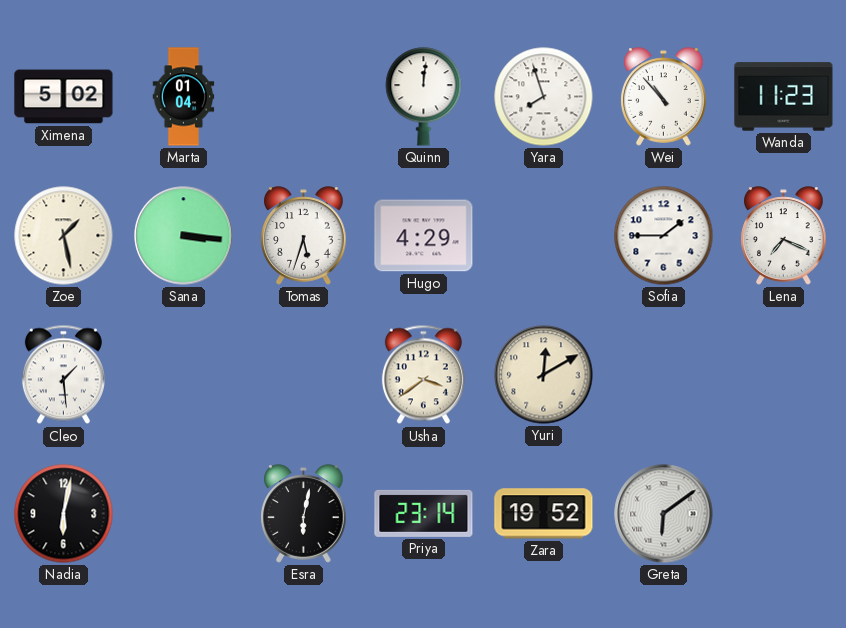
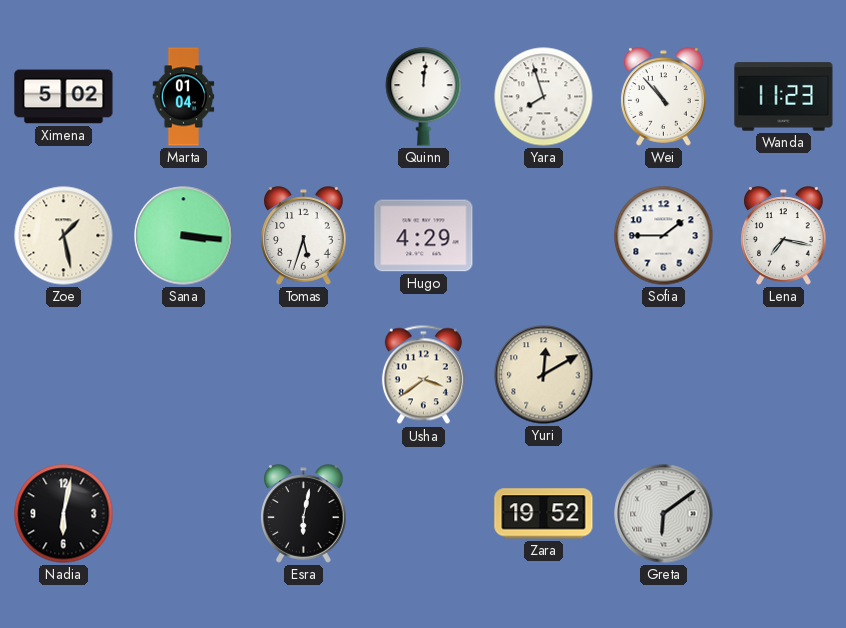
Lena: 7:19 -> 7:17 (784, 236)
Cleo: 1:29 -> none (63, 375)
Priya: 23:14 -> none (424, 513)
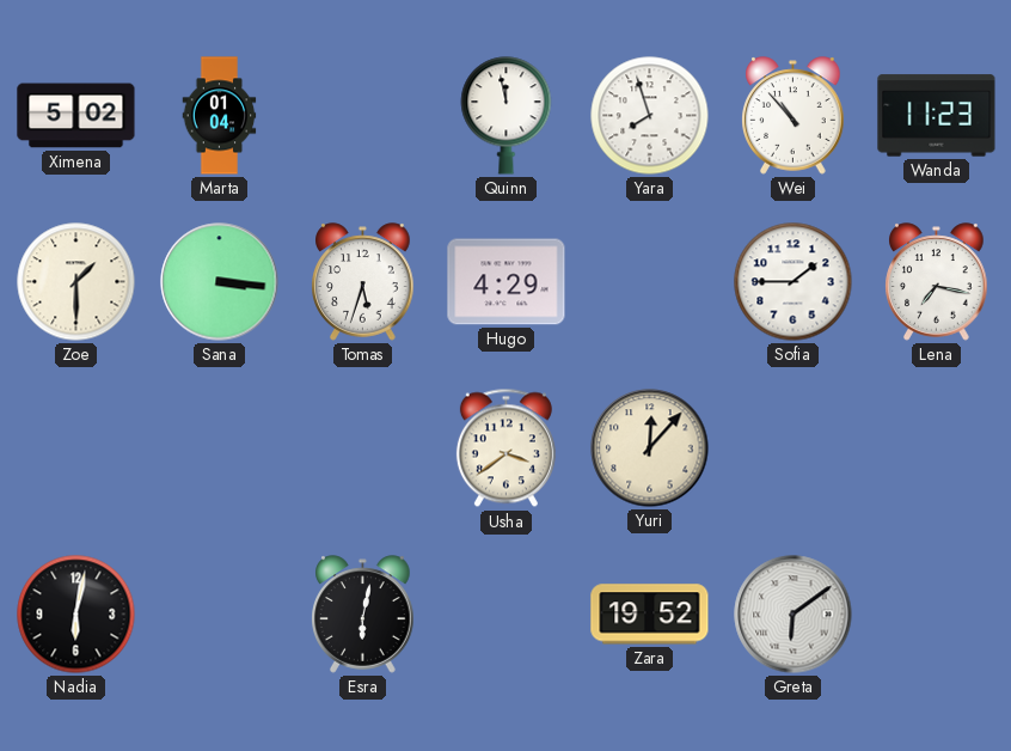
Quinn: 12:01 -> 11:58 (507, 116)
Zoe: 1:28 -> 1:30 (76, 282)
Yuri: 12:10 -> 12:07 (650, 448)
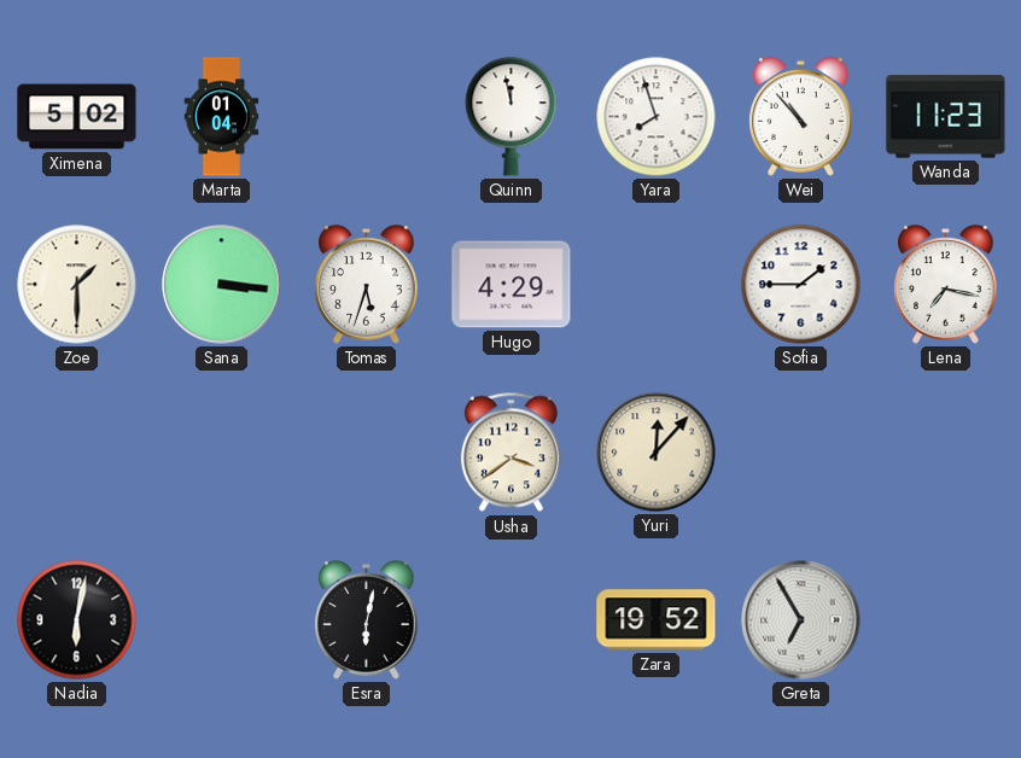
Greta: 6:09 -> 6:55 (801, 620)
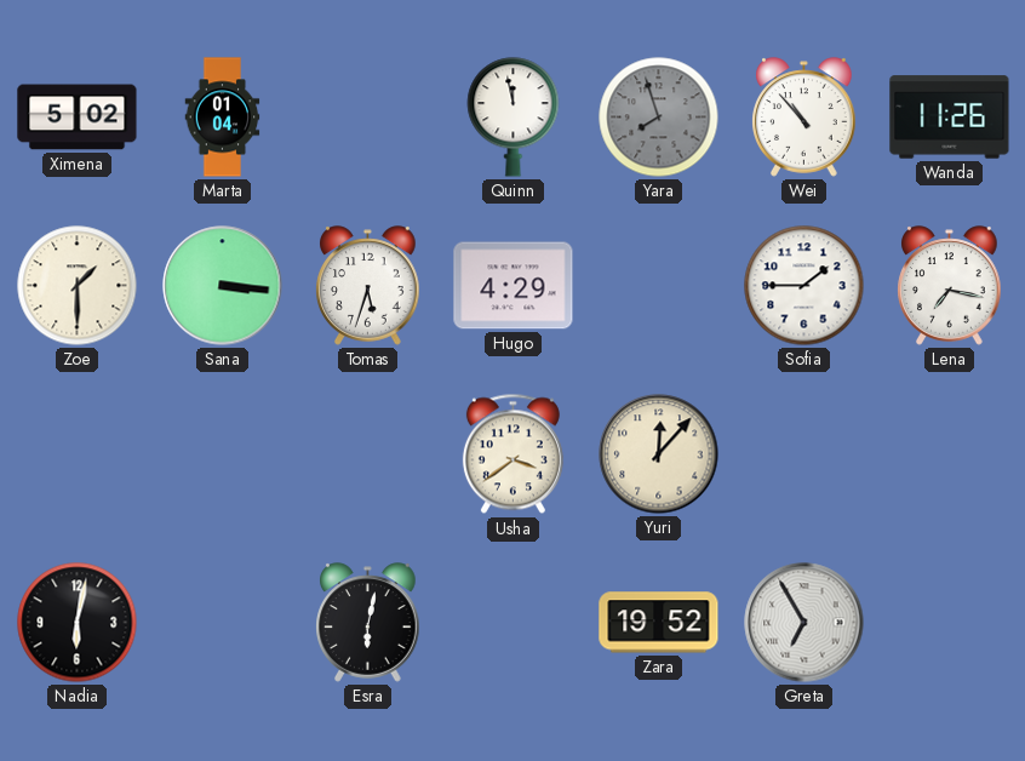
Yara dial: white -> grey (659, 118)
Wanda: 11:23 -> 11:26 (950, 118)
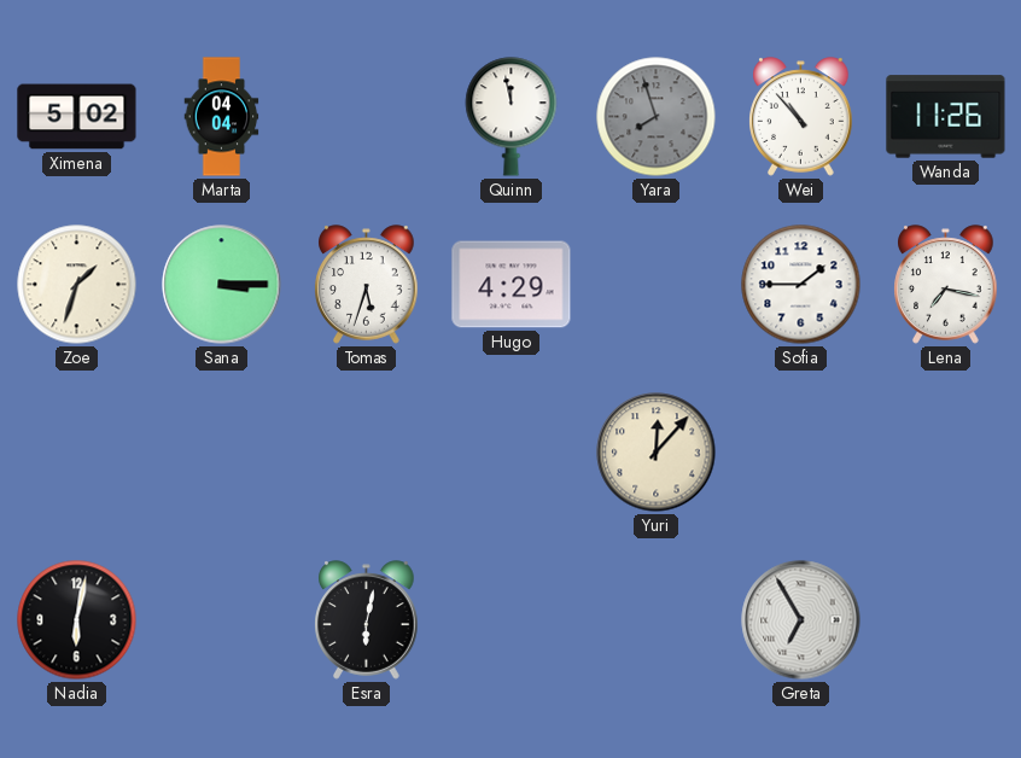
Marta: 01:04 -> 04:04 (222, 117)
Zoe: 1:30 -> 1:33 (77, 285)
Sana: 3:16 -> 3:15 (222, 285)
Usha: 3:39 -> none (512, 454)
Zara: 19:52 -> none (659, 623)
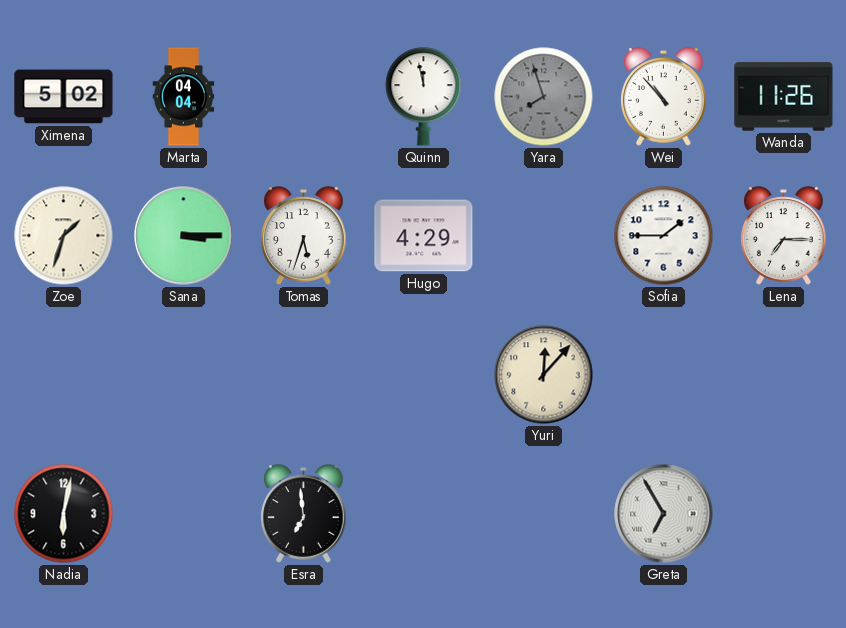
Lena: 7:17 -> 7:15 (784, 236)
Esra: 6:02 -> 6:59 (304, 514)
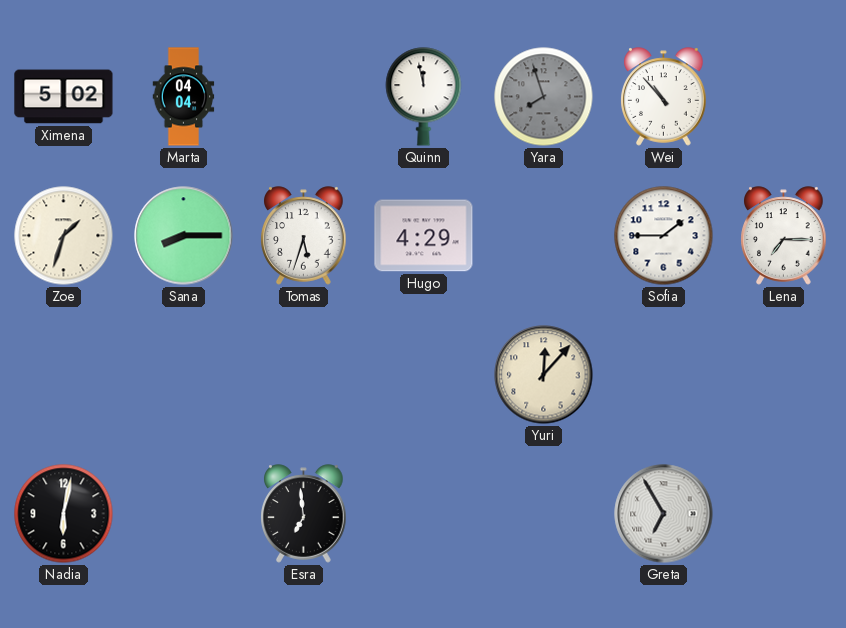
Wanda: 11:26 -> none (784, 97)
Sana: 3:15 -> 8:15 (184, 236)
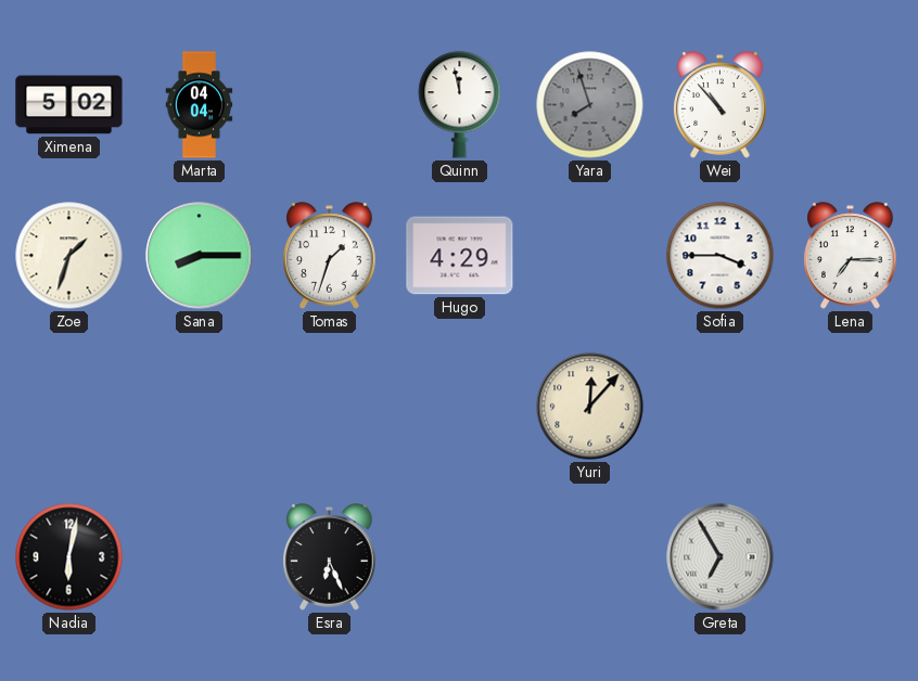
Tomas: 5:33 -> 1:33 (330, 256)
Sofia: 1:45 -> 3:45 (721, 256)
Esra: 6:59 -> 6:26 (330, 557)
